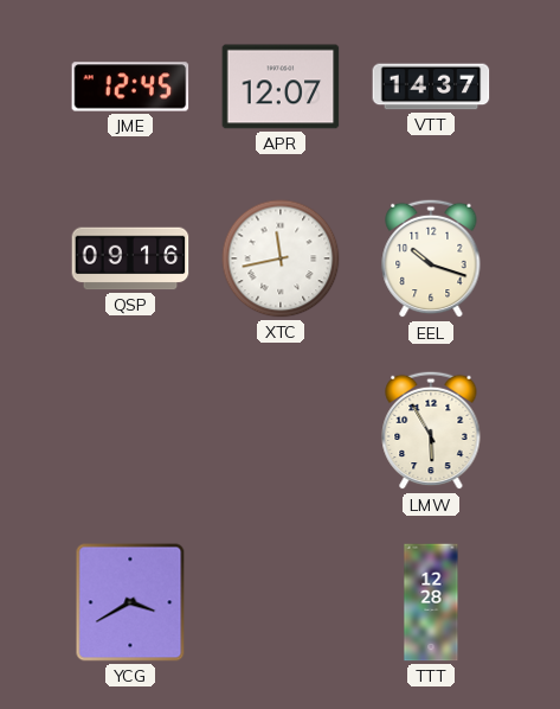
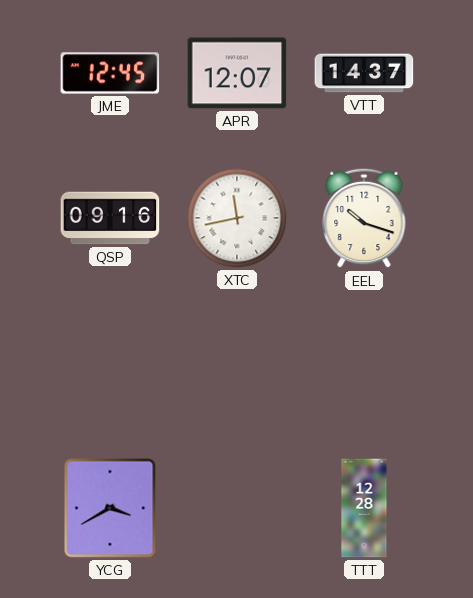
LMW: 5:55 -> none (431, 430)
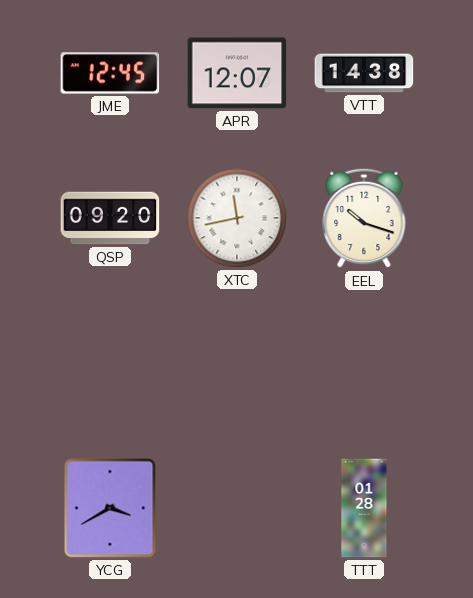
VTT: 14:37 -> 14:38 (364, 73)
QSP: 09:16 -> 09:20 (110, 218)
TTT: 12:28 -> 01:28 (364, 508)
